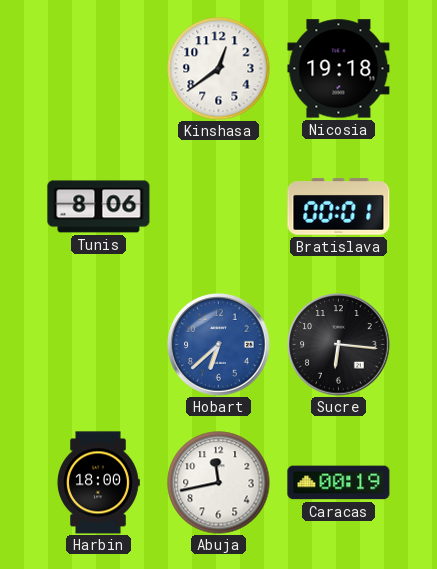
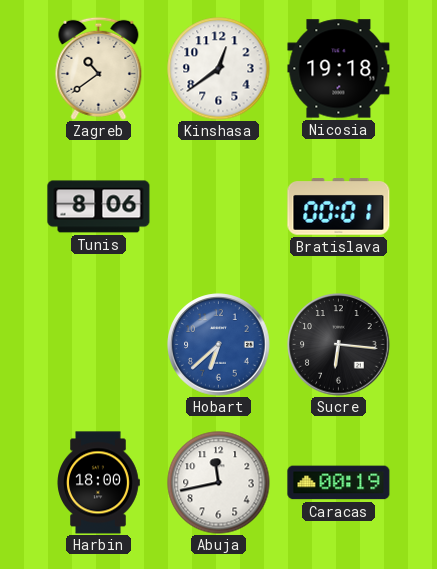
Zagreb: none -> 10:39 (99, 68)
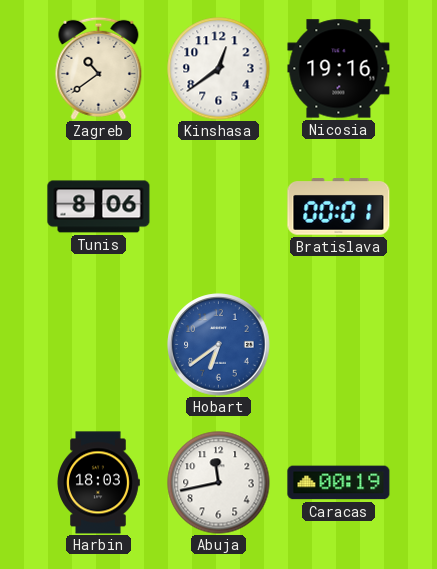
Nicosia: 19:18 -> 19:16 (339, 69)
Hobart: 6:38 -> 6:39 (219, 345)
Sucre: 6:16 -> none (339, 345)
Harbin: 18:00 -> 18:03 (98, 483)
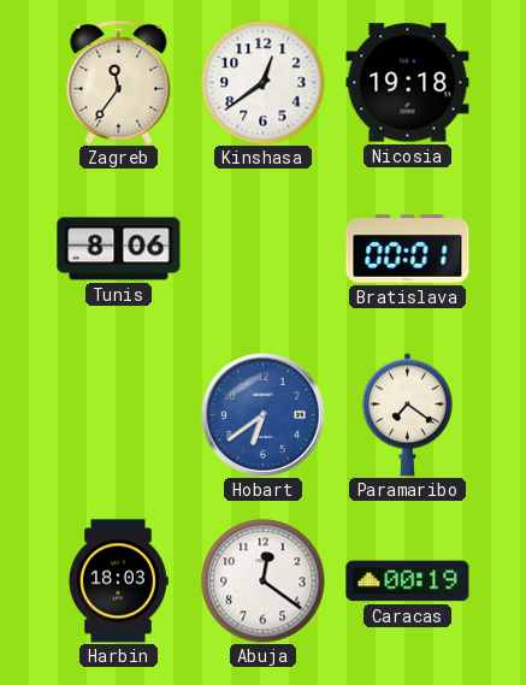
Zagreb: 10:39 -> 11:36 (119, 82)
Nicosia: 19:16 -> 19:18 (408, 83)
Paramaribo: none -> 7:21 (407, 415)
Abuja: 11:43 -> 12:21 (264, 581)
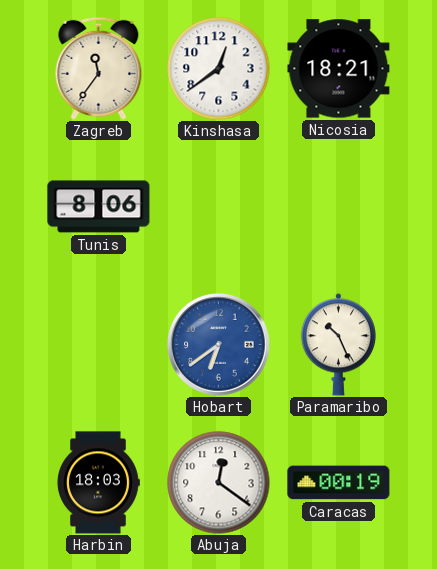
Nicosia: 19:18 -> 18:21 (339, 69)
Bratislava: 00:01 -> none (408, 249)
Paramaribo: 7:21 -> 10:26 (338, 345)
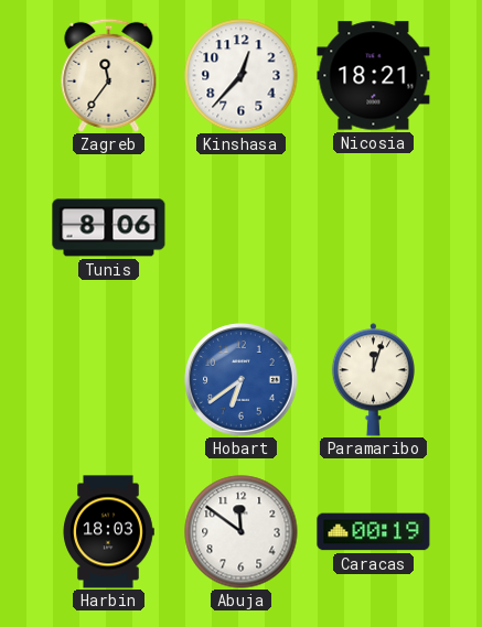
Kinshasa: 12:39 -> 12:37 (242, 76)
Paramaribo: 10:26 -> 12:03 (373, 380)
Abuja: 12:21 -> 11:51 (242, 532)
